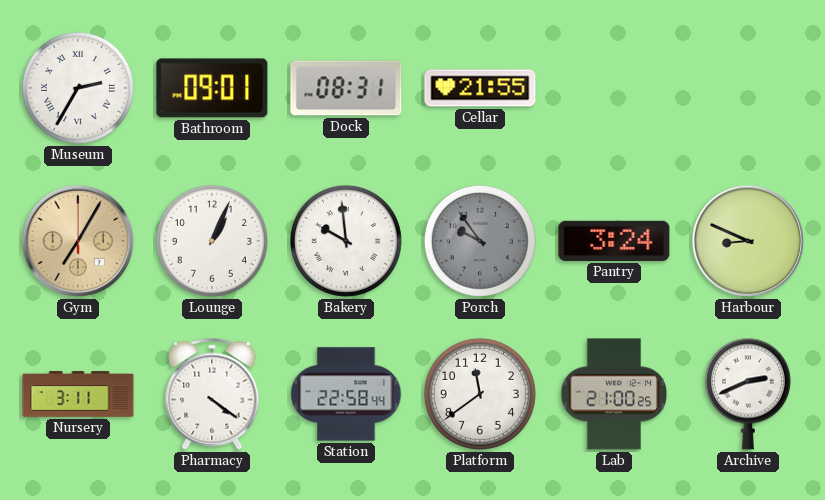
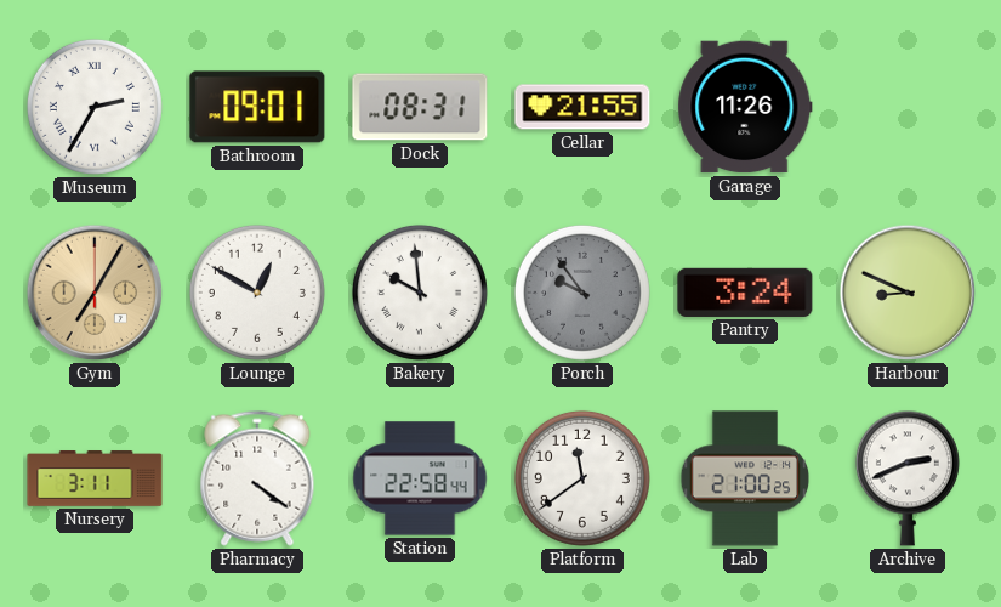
Garage: none -> 11:26 (745, 107)
Lounge: 1:04 -> 12:50 (257, 293)
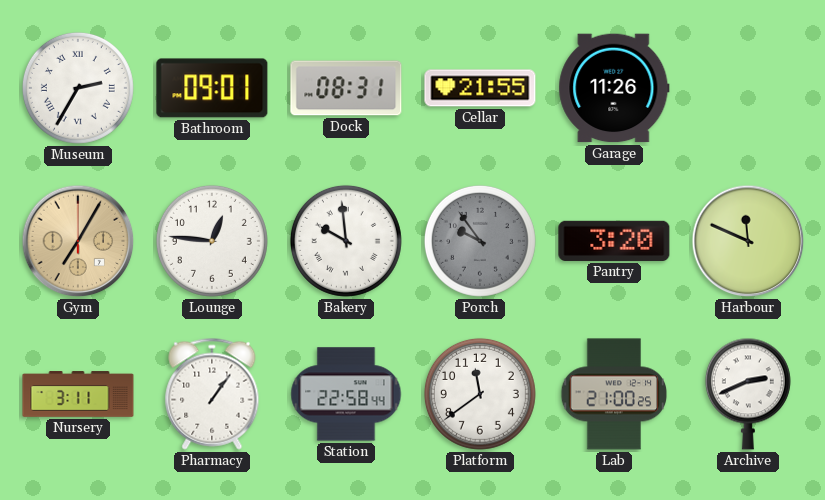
Lounge: 12:50 -> 12:46 (212, 241)
Pantry: 3:24 -> 3:20 (614, 241)
Harbour: 8:49 -> 11:49 (748, 241)
Pharmacy: 4:21 -> 1:06 (212, 394)
